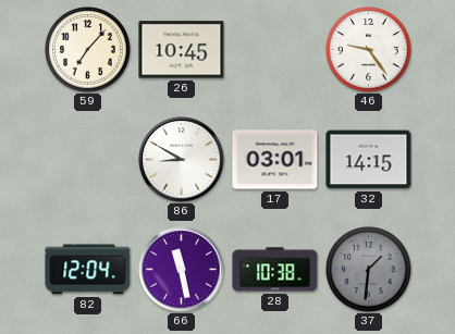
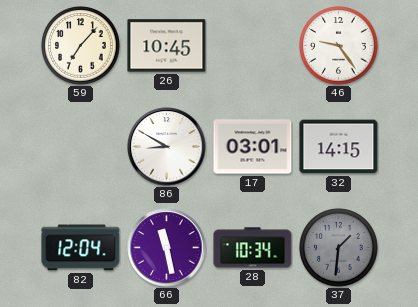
28: 10:38 -> 10:34 (253, 248)
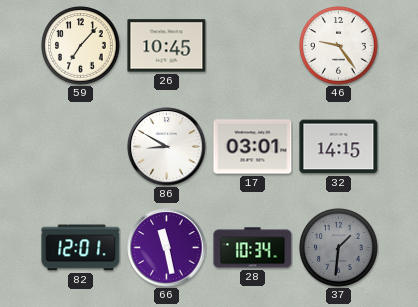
82: 12:04 -> 12:01 (81, 248)
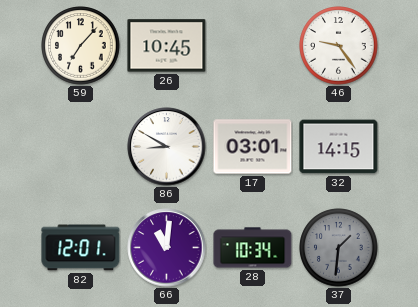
66: 11:28 -> 11:01 (167, 248)
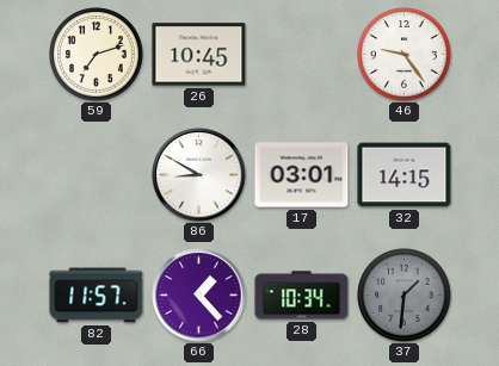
59: 7:07 -> 7:12 (97, 55)
82: 12:01 -> 11:57 (97, 296)
66: 11:01 -> 1:23 (199, 296)
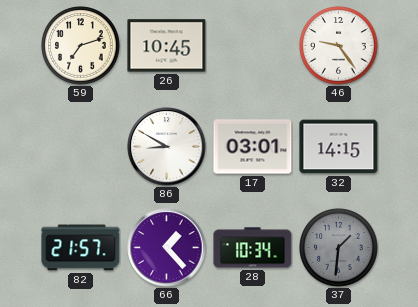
82: 11:57 -> 21:57 (81, 248)
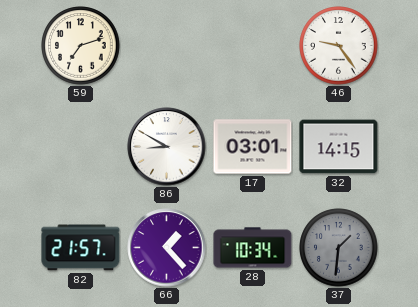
26: 10:45 -> none (167, 46)
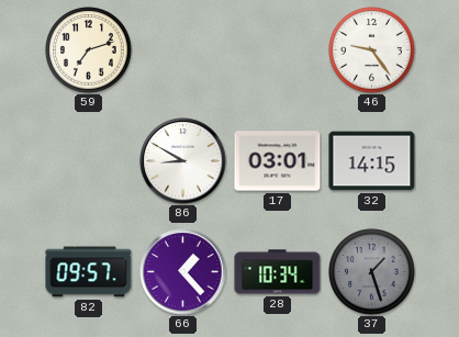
82: 21:57 -> 09:57 (89, 272)
37: 1:31 -> 1:27 (372, 272)
